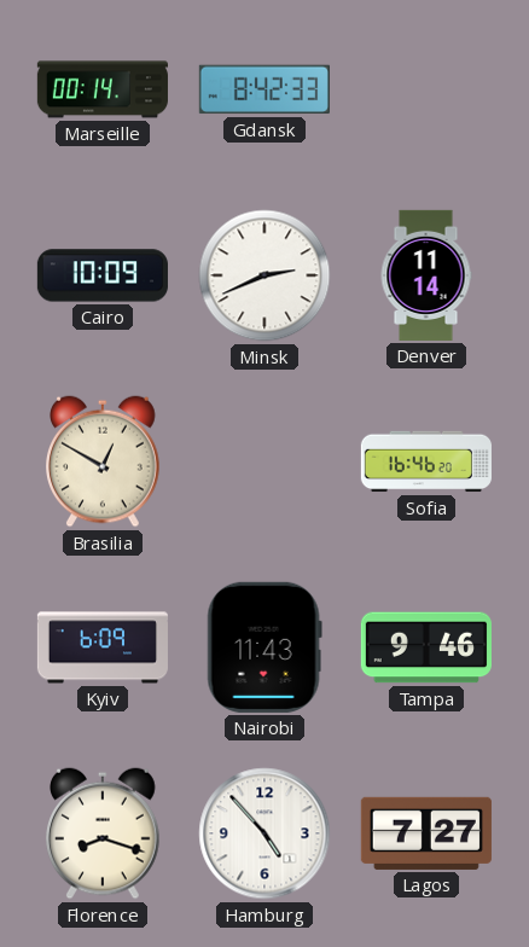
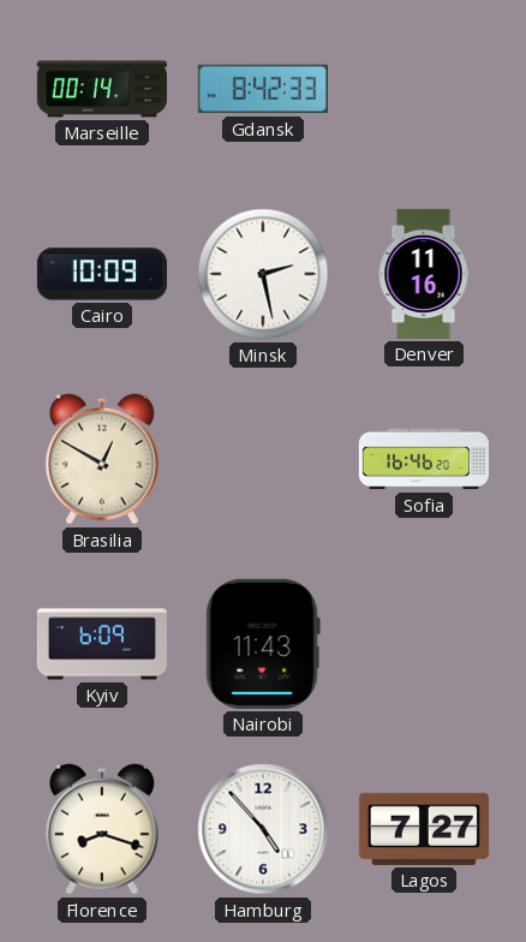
Minsk: 2:41 -> 2:28 (263, 274)
Denver: 11:14 -> 11:16 (424, 274)
Tampa: 9:46 -> none (426, 647)
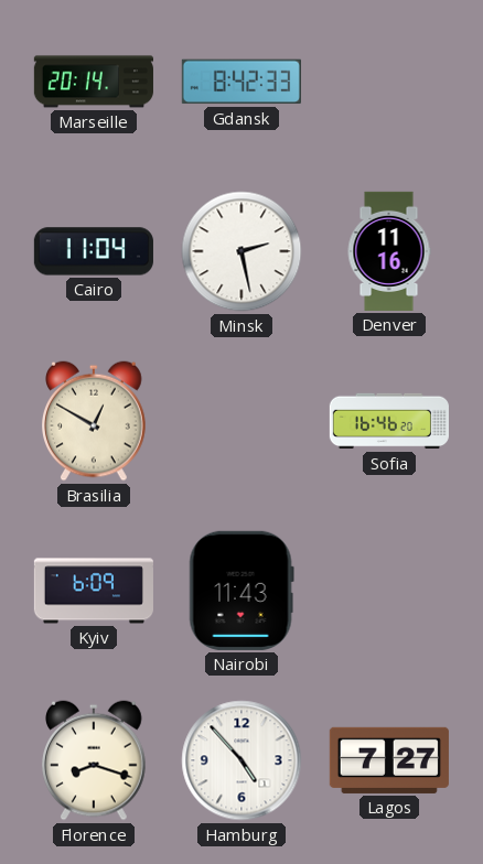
Marseille: 00:14 -> 20:14 (94, 82)
Cairo: 10:09 -> 11:04 (94, 251)
